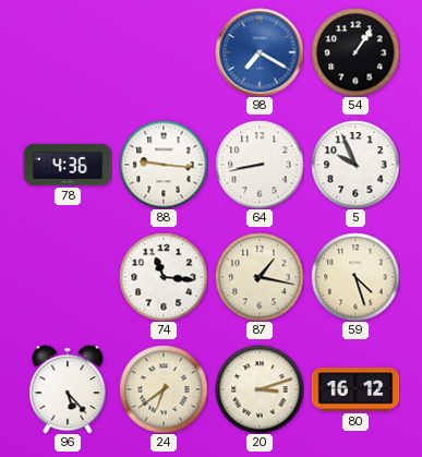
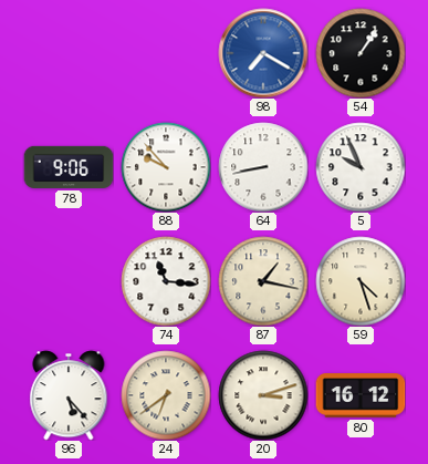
78: 4:36 -> 9:06 (69, 167)
88: 9:16 -> 9:53 (166, 167)
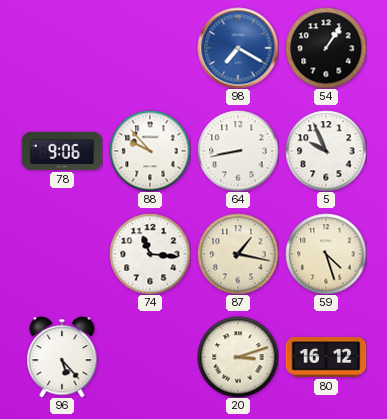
24: 6:39 -> none (166, 395)
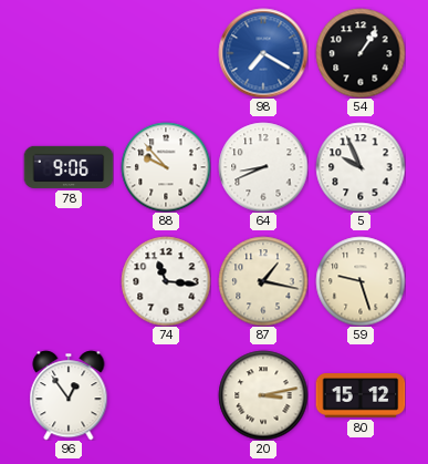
64: 8:43 -> 8:41 (263, 167)
59: 4:27 -> 9:27 (361, 281)
96: 5:23 -> 12:54 (69, 395)
20: 3:12 -> 3:13 (263, 395)
80: 16:12 -> 15:12 (361, 395)
